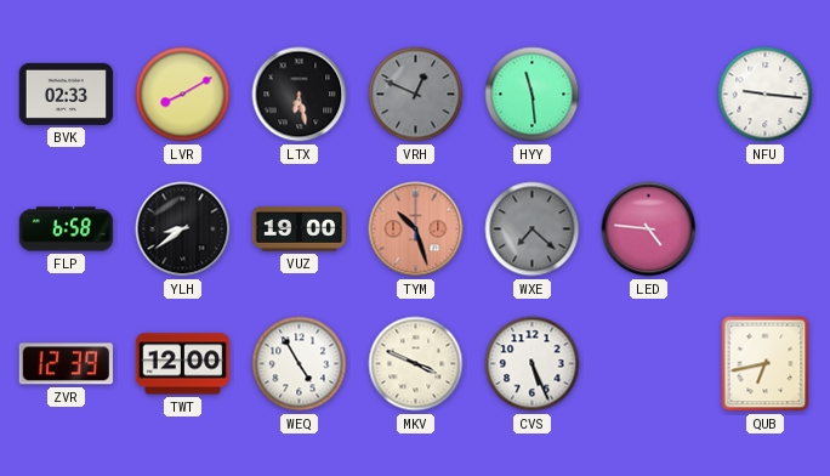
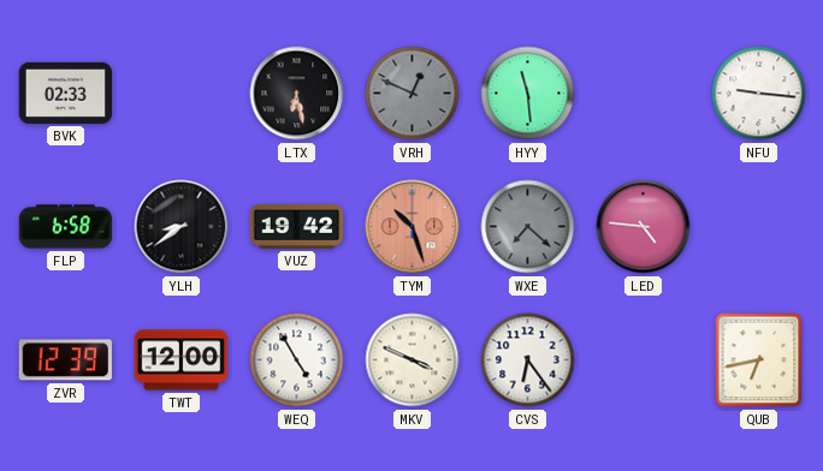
LVR: 8:10 -> none (183, 95)
VUZ: 19:00 -> 19:42 (297, 226)
CVS: 5:26 -> 6:24 (528, 360)
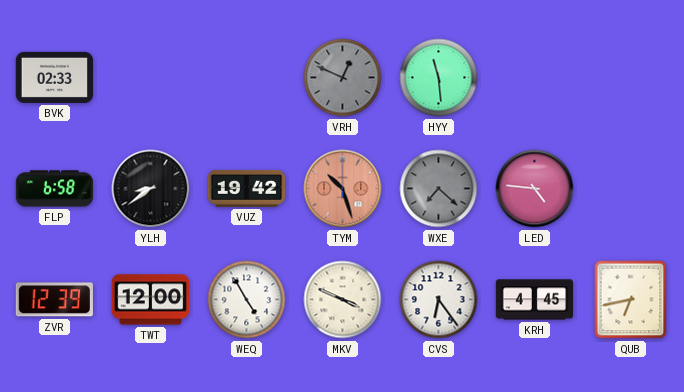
LTX: 6:28 -> none (297, 94)
NFU: 9:16 -> none (759, 94)
KRH: none -> 4:45 (535, 300)
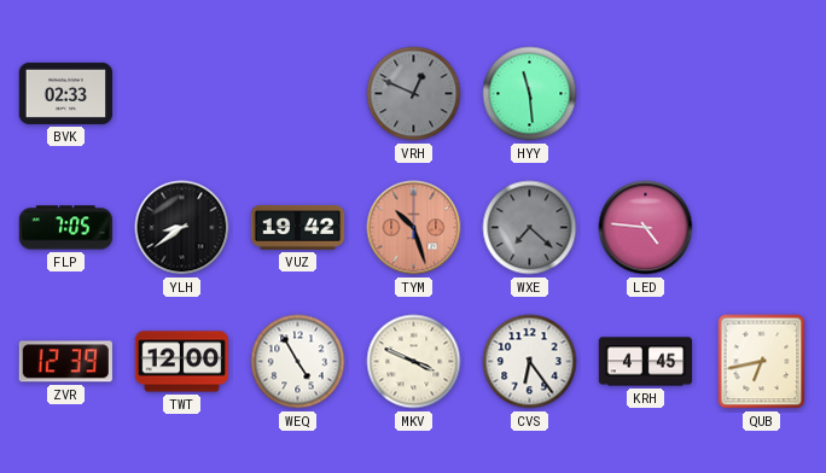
FLP: 6:58 -> 7:05 (66, 228)
